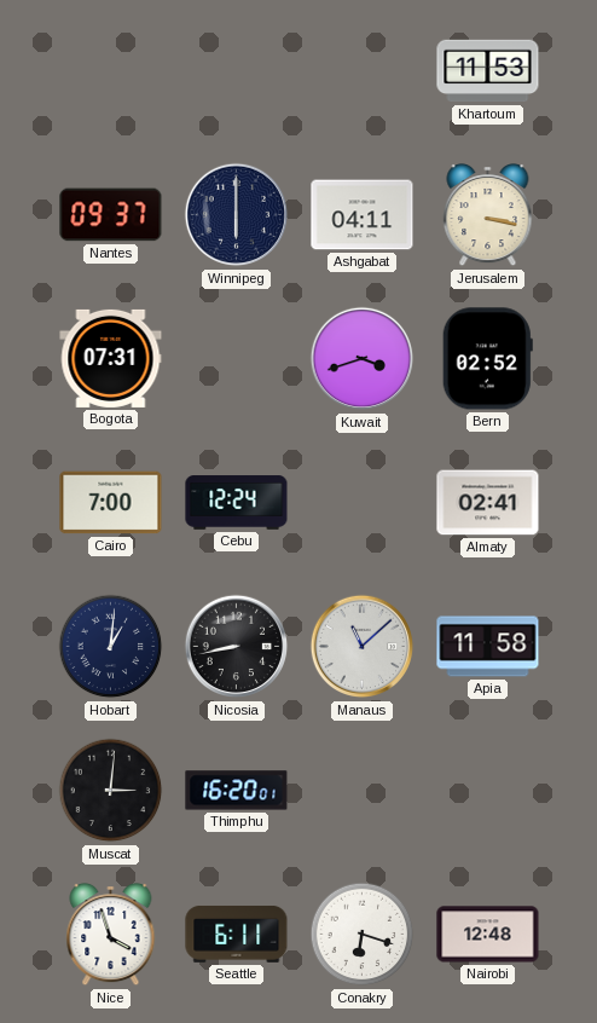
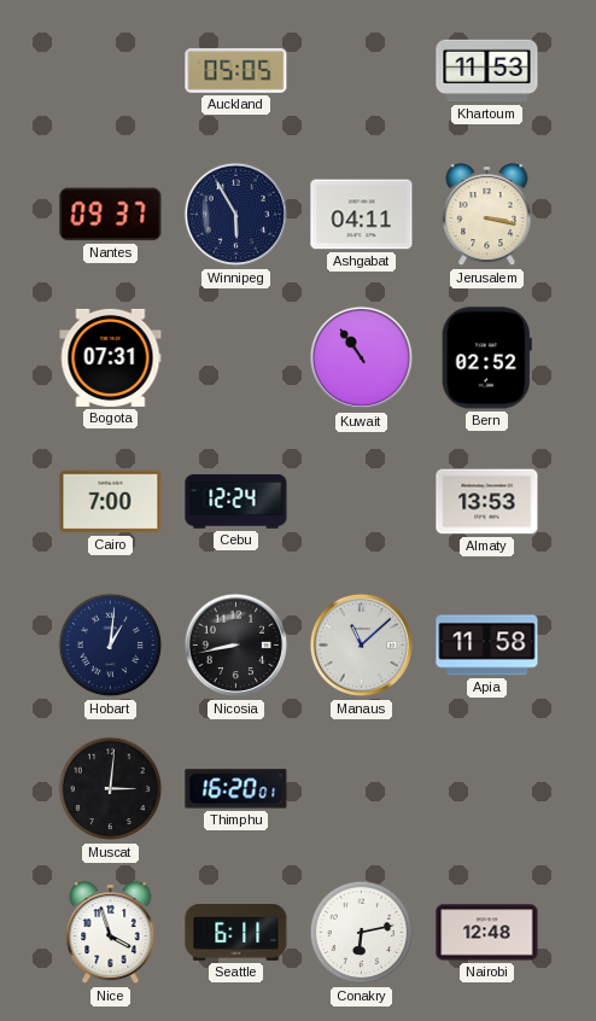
Auckland: none -> 05:05 (236, 70)
Winnipeg: 6:00 -> 5:55 (236, 215)
Kuwait: 3:42 -> 10:54 (362, 358)
Almaty: 02:41 -> 13:53 (487, 502)
Conakry: 6:18 -> 6:13 (362, 933)
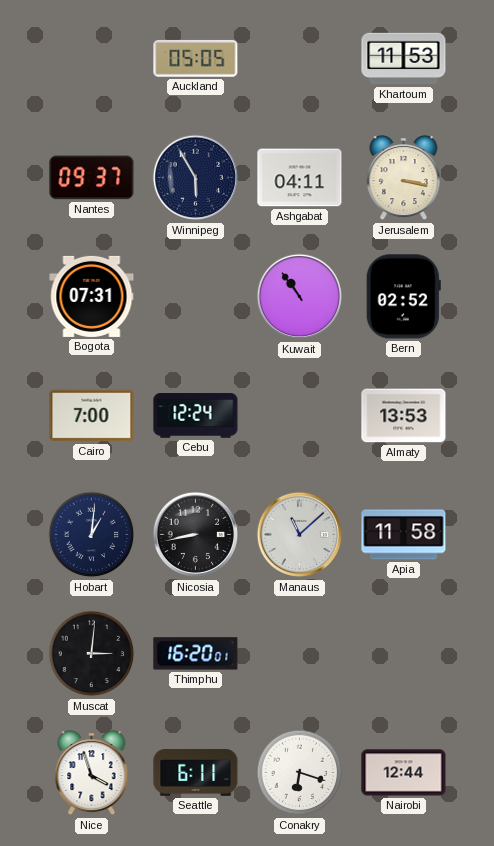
Conakry: 6:13 -> 6:18 (300, 773)
Nairobi: 12:48 -> 12:44 (404, 773)
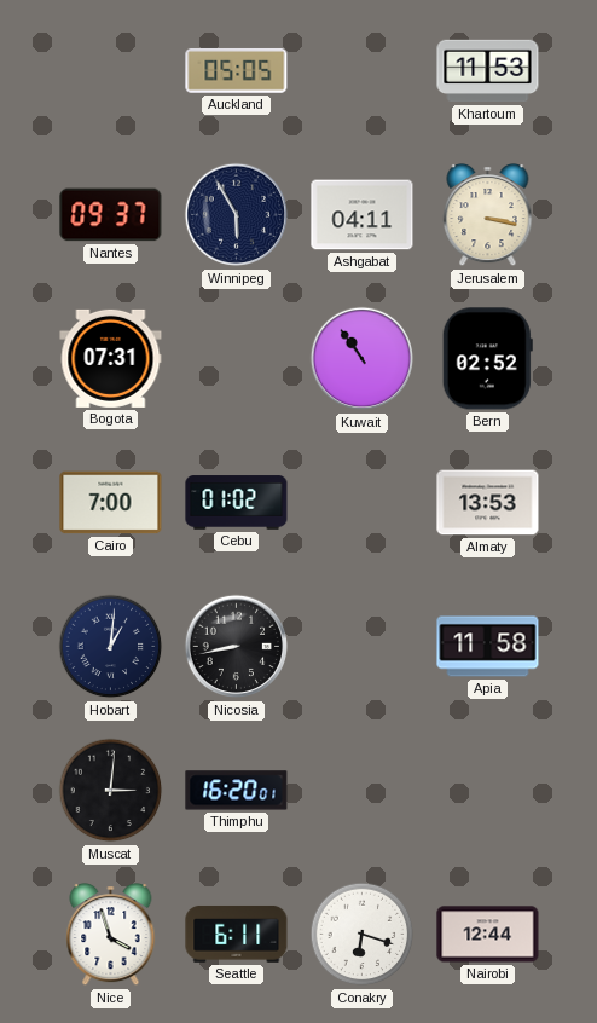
Cebu: 12:24 -> 01:02 (237, 503)
Manaus: 11:08 -> none (300, 535)
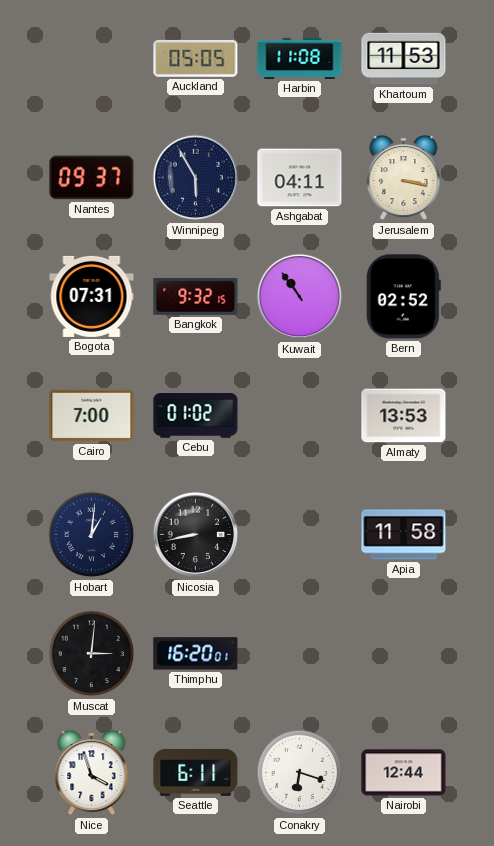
Harbin: none -> 11:08 (300, 58)
Bangkok: none -> 9:32 (196, 296)
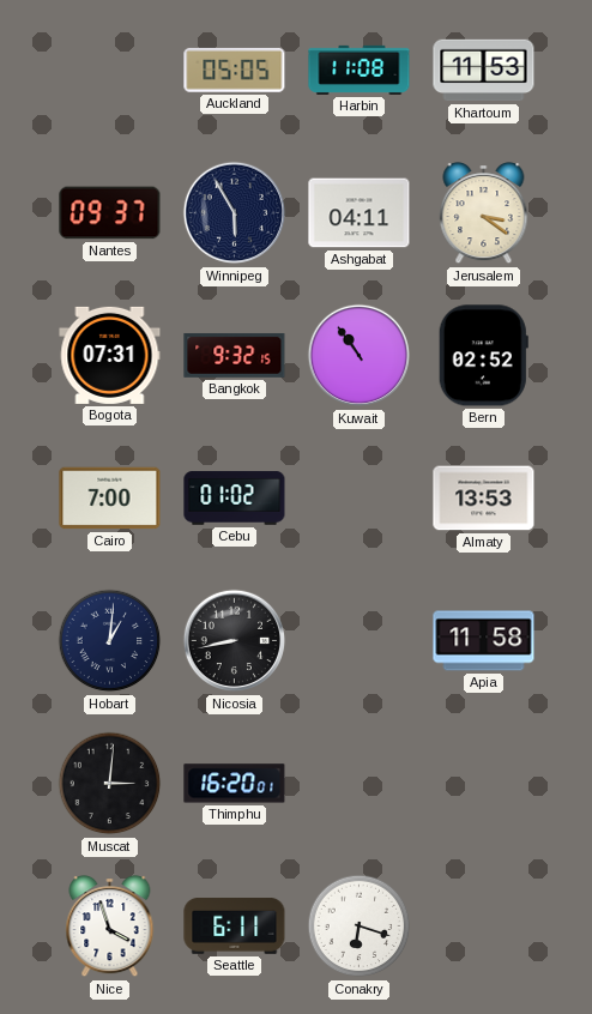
Jerusalem: 3:17 -> 3:21 (484, 215)
Nairobi: 12:44 -> none (404, 773)
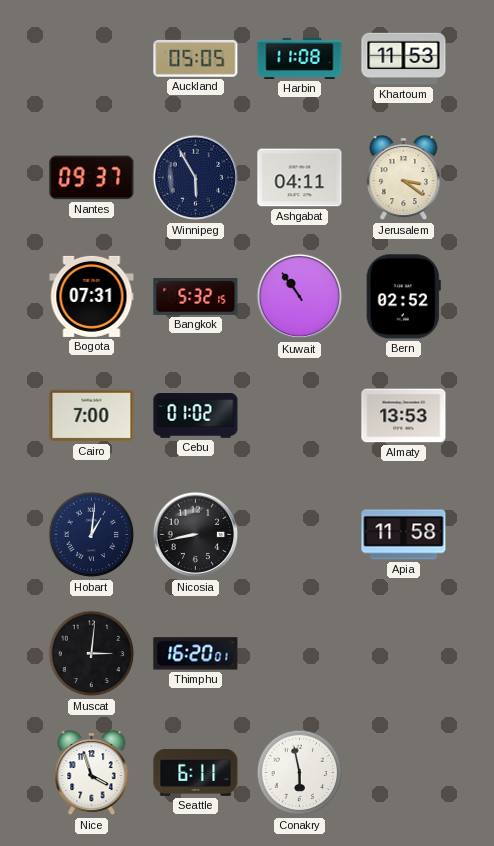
Bangkok: 9:32 -> 5:32 (196, 296)
Conakry: 6:18 -> 5:58 (300, 773)
